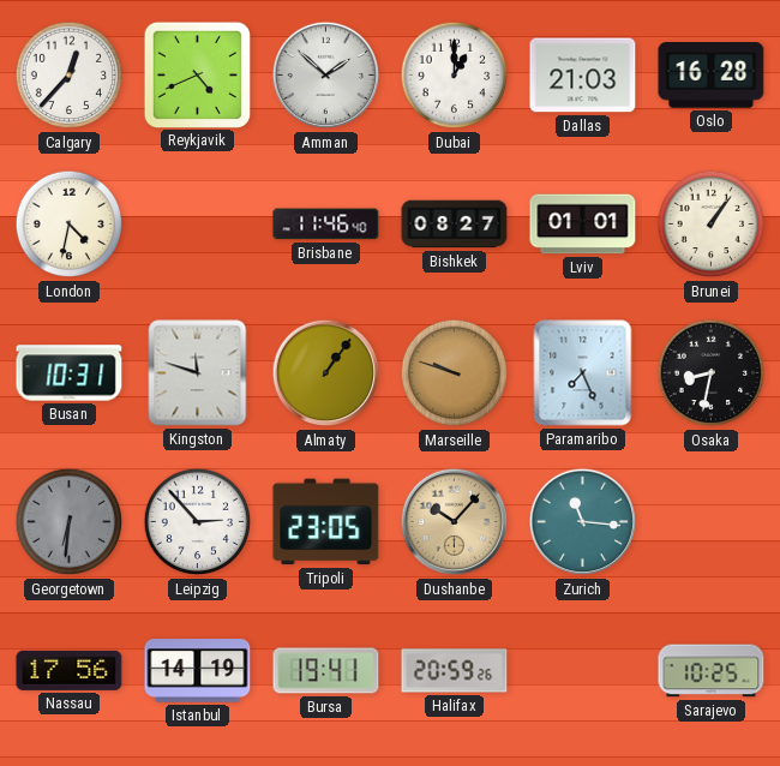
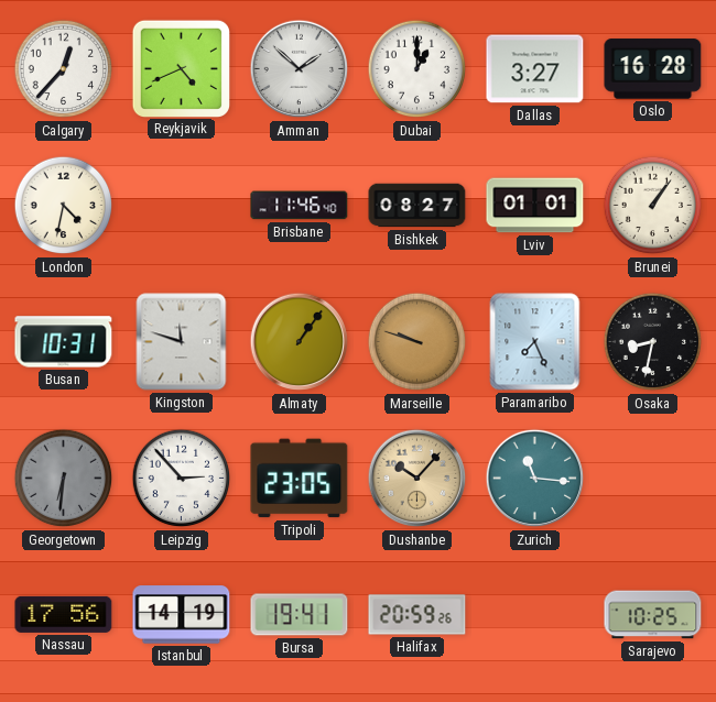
Dallas: 21:03 -> 3:27 (535, 69)
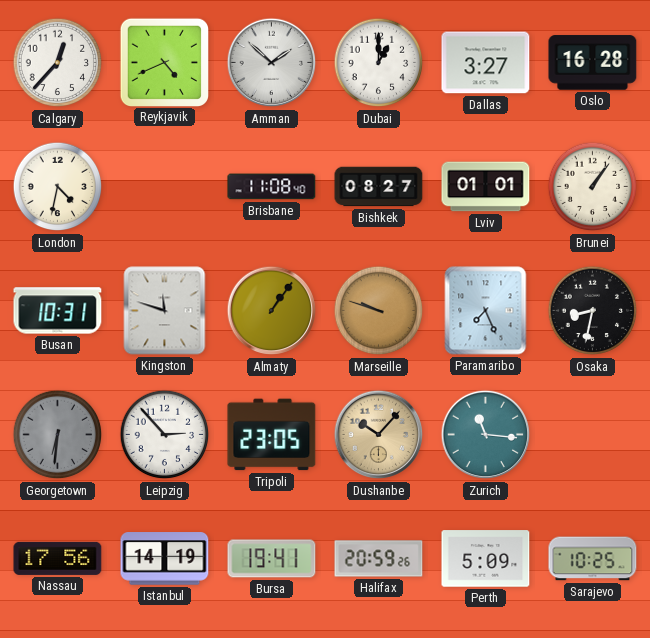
Brisbane: 11:46 -> 11:08 (272, 187)
Perth: none -> 5:09 (486, 559)
